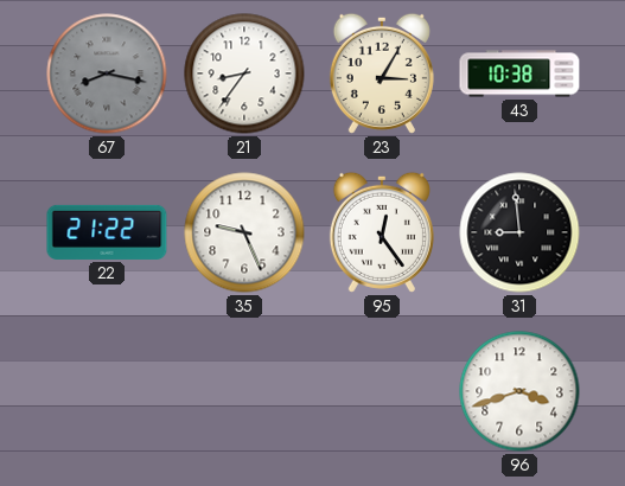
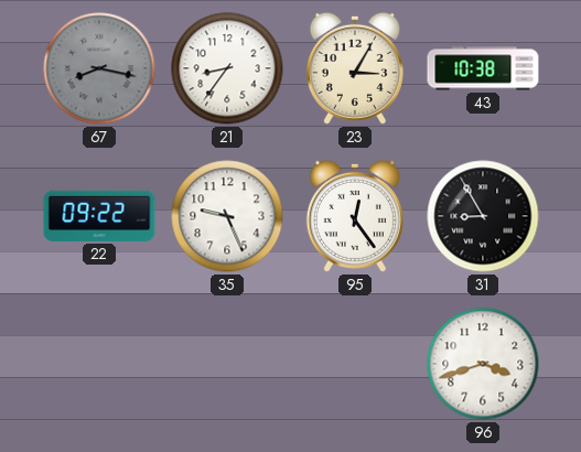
22: 21:22 -> 09:22 (99, 216)
31: 8:59 -> 8:55 (483, 216)
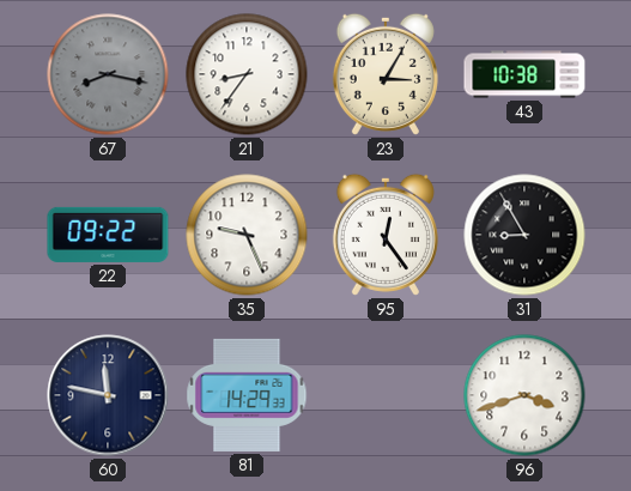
60: none -> 11:47 (108, 395)
81: none -> 14:29 (247, 395)
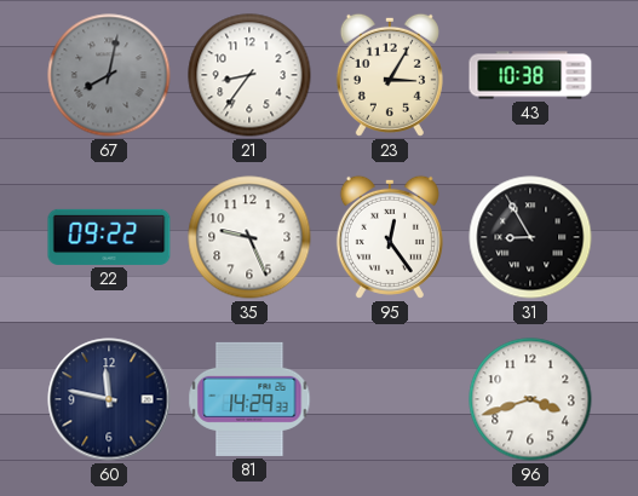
67: 8:17 -> 8:02 (109, 75)
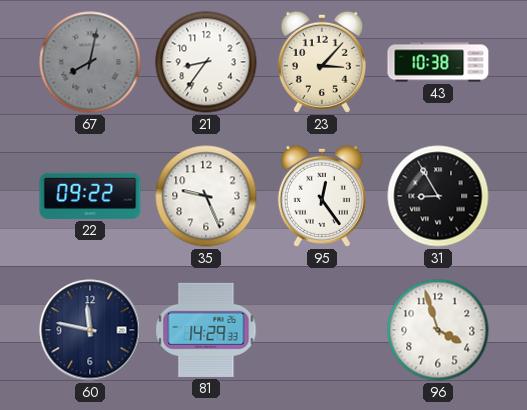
23: 3:05 -> 3:07 (322, 62)
96: 3:42 -> 3:57 (438, 330)
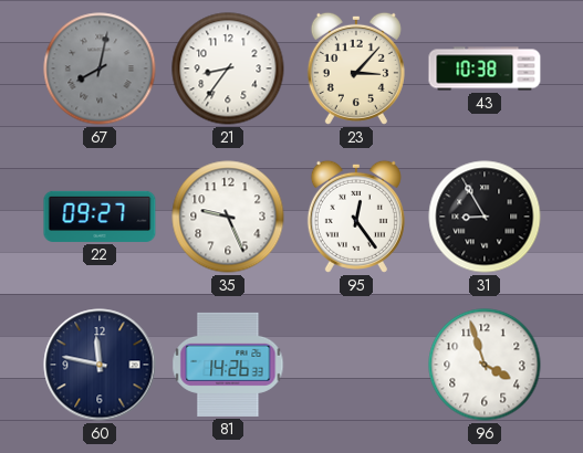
22: 09:22 -> 09:27 (100, 217)
81: 14:29 -> 14:26 (228, 365)
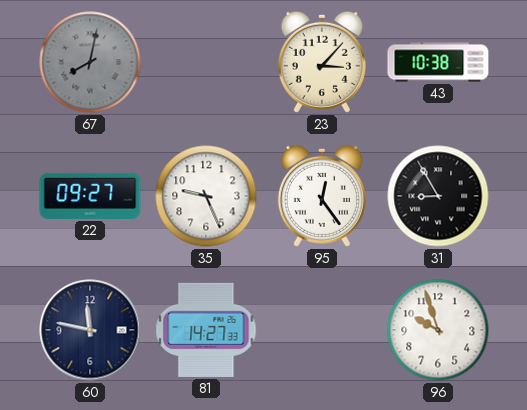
21: 8:36 -> none (228, 69)
81: 14:26 -> 14:27 (206, 330)
96: 3:57 -> 9:57 (438, 330)
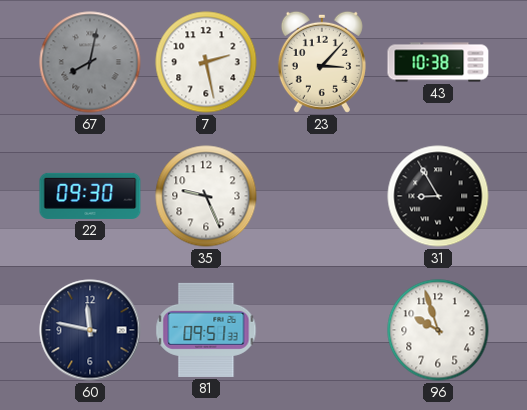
7: none -> 2:28 (206, 62)
22: 09:27 -> 09:30 (90, 196)
95: 12:24 -> none (322, 196)
81: 14:27 -> 09:51 (206, 330)
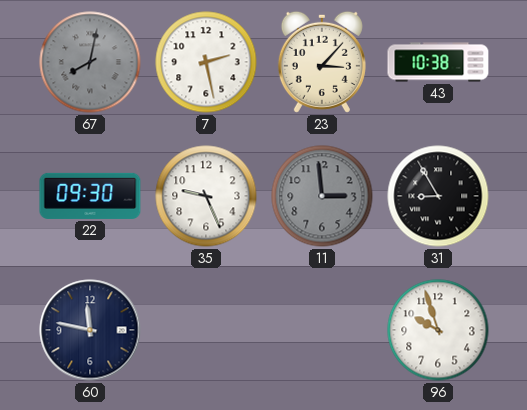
11: none -> 2:59 (322, 196)
81: 09:51 -> none (206, 330)
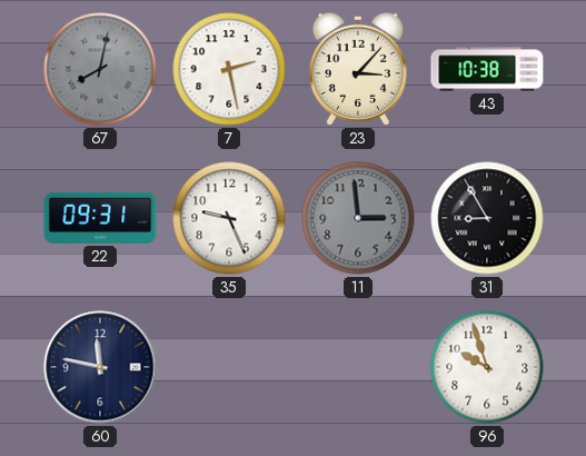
22: 09:30 -> 09:31 (100, 218)
